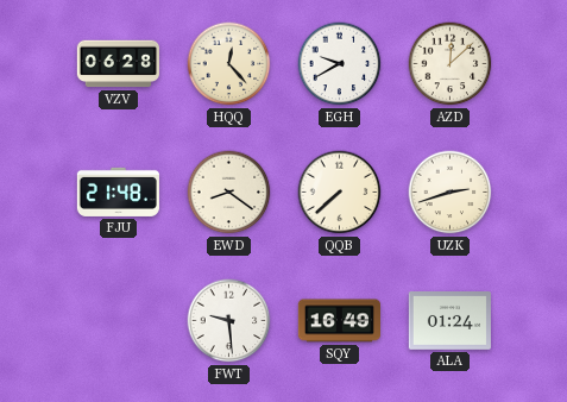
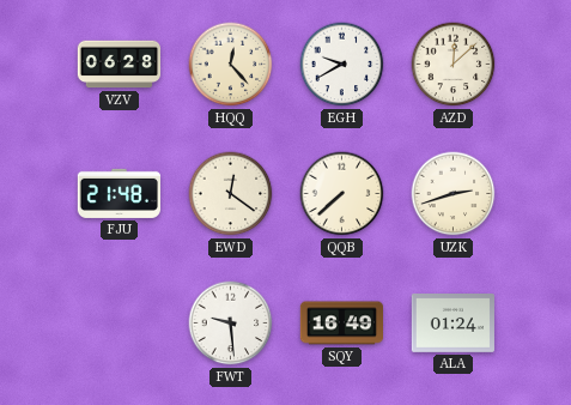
EWD: 8:21 -> 12:21 (231, 194)
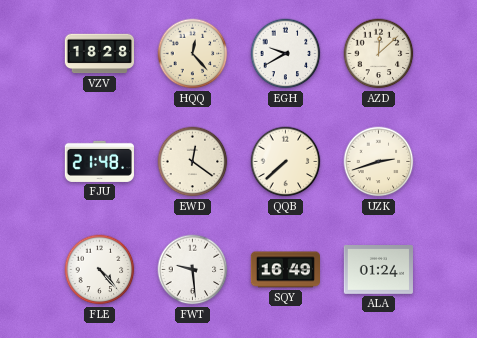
VZV: 06:28 -> 18:28 (99, 54)
FLE: none -> 4:23 (100, 270)
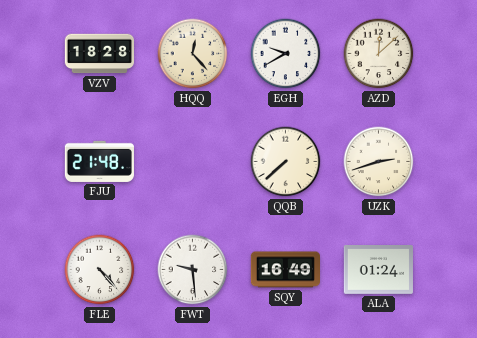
EWD: 12:21 -> none (193, 162)
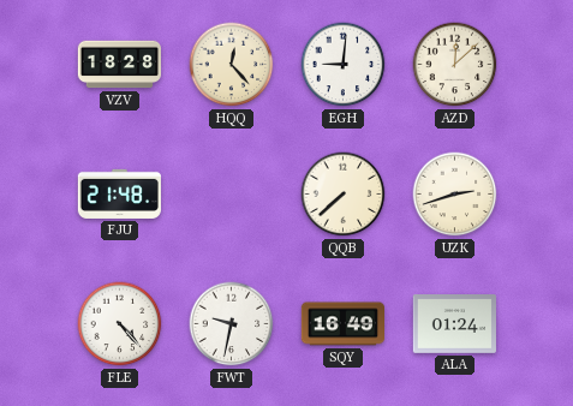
EGH: 9:40 -> 9:01 (344, 65)
FWT: 9:29 -> 9:32 (232, 324)
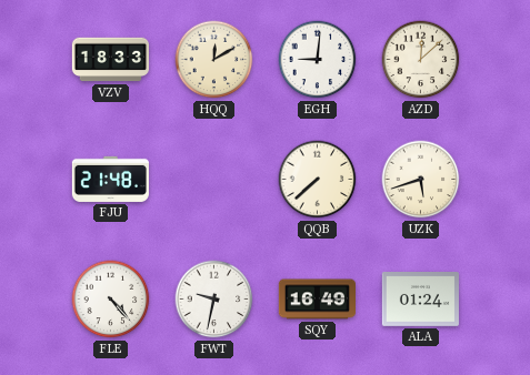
VZV: 18:28 -> 18:33 (110, 60)
HQQ: 12:23 -> 12:10 (214, 60)
UZK: 2:42 -> 5:42 (421, 180)
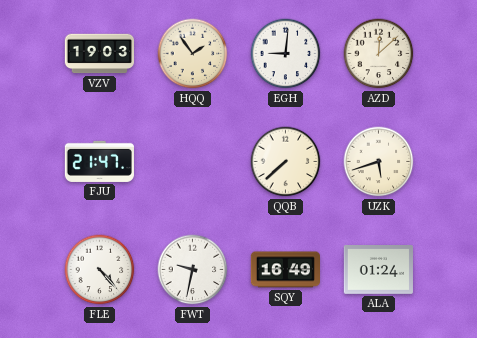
VZV: 18:33 -> 19:03 (99, 54)
HQQ: 12:10 -> 1:54 (193, 54)
FJU: 21:48 -> 21:47 (99, 161)
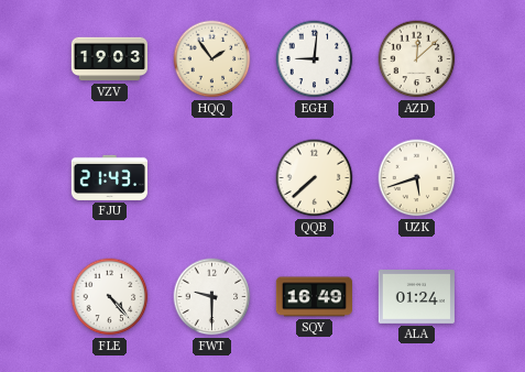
FJU: 21:47 -> 21:43 (109, 177)
FWT: 9:32 -> 9:30 (212, 297)
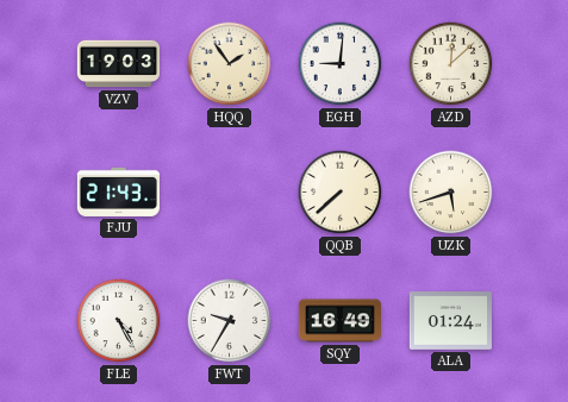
FLE: 4:23 -> 4:25 (119, 321)
FWT: 9:30 -> 9:35 (230, 321)
